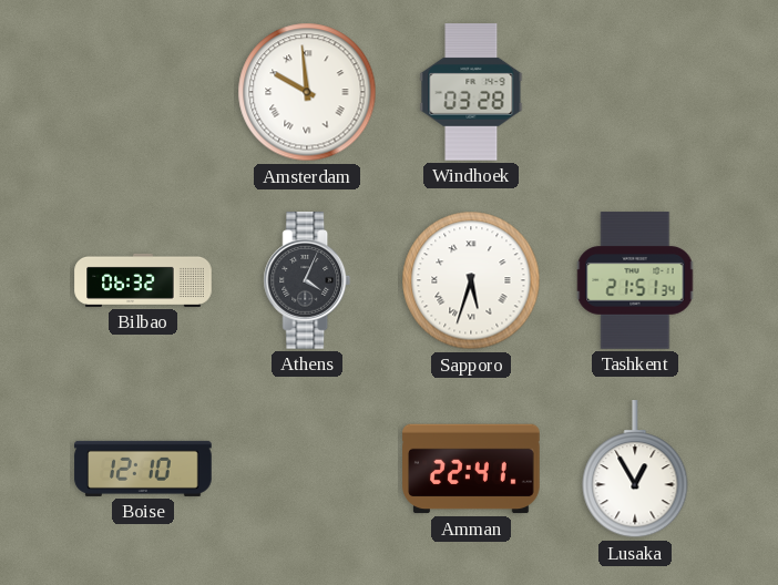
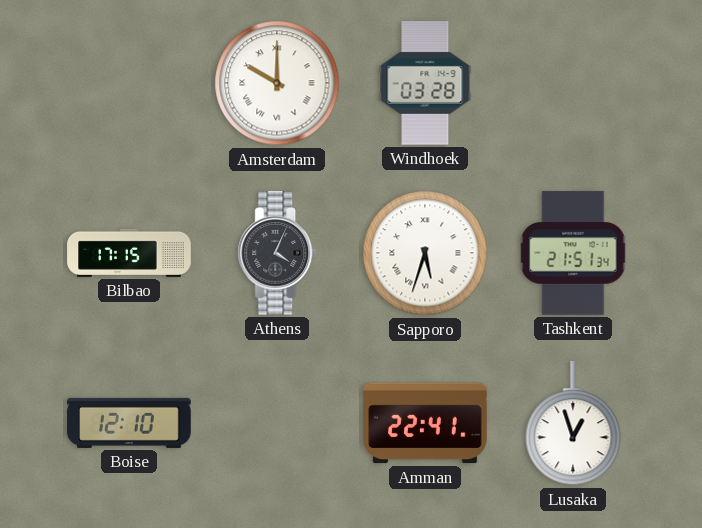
Amsterdam: 9:59 -> 10:00 (277, 83)
Bilbao: 06:32 -> 17:15 (129, 253)
Lusaka: 12:55 -> 12:57 (573, 424)
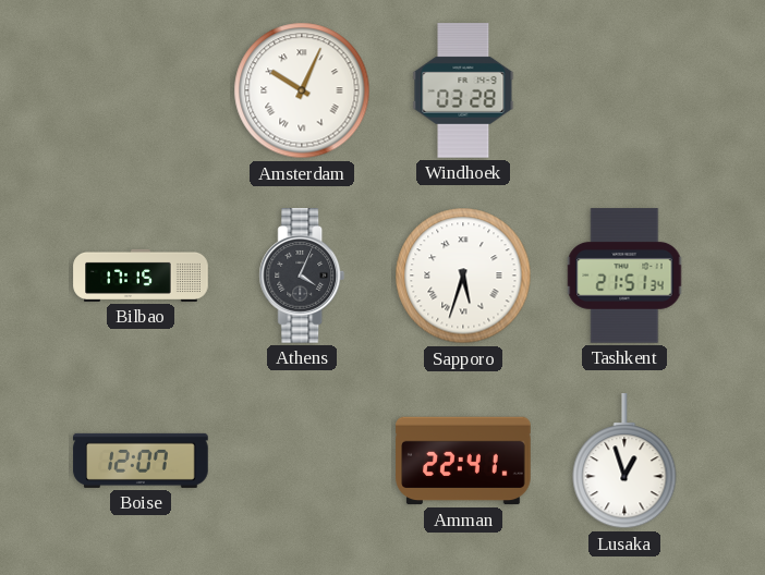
Amsterdam: 10:00 -> 10:04 (302, 90)
Boise: 12:10 -> 12:07 (141, 461)
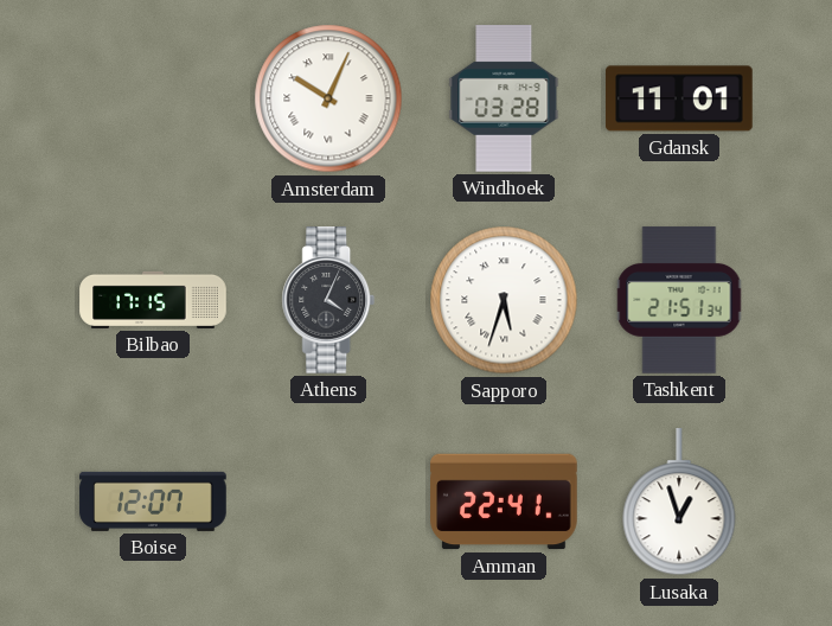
Gdansk: none -> 11:01 (679, 98)
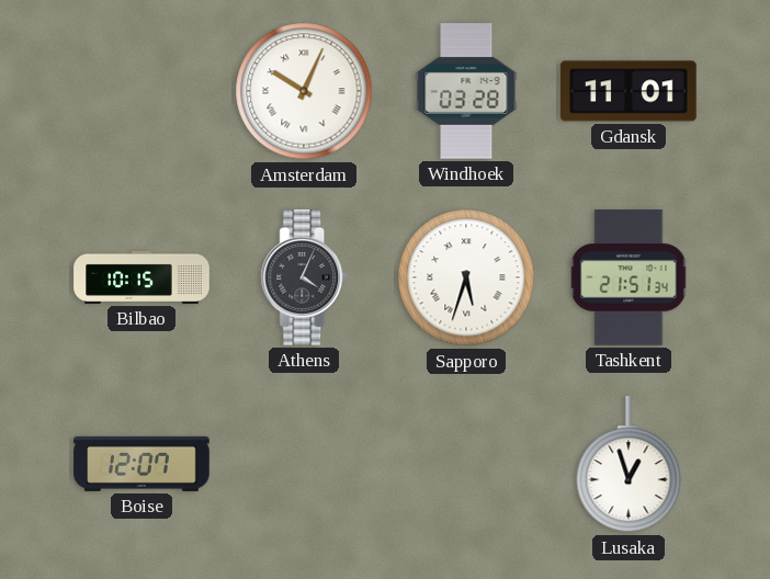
Bilbao: 17:15 -> 10:15 (141, 277)
Amman: 22:41 -> none (504, 502)
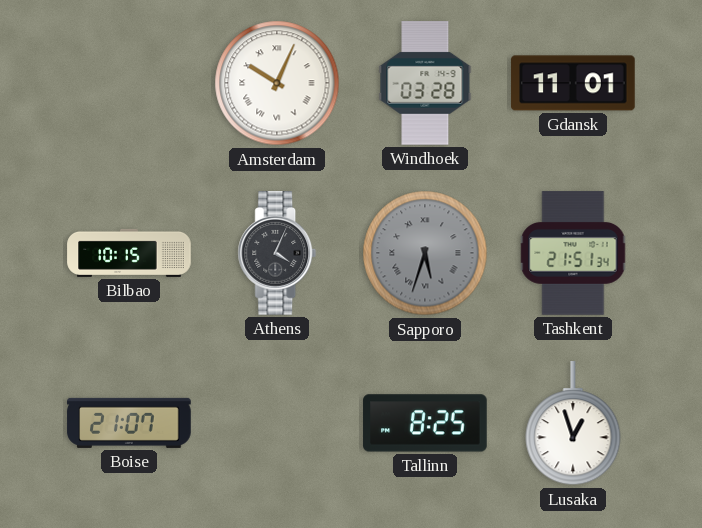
Sapporo dial: white -> grey (425, 253)
Boise: 12:07 -> 21:07 (129, 423)
Tallinn: none -> 8:25 (425, 423)
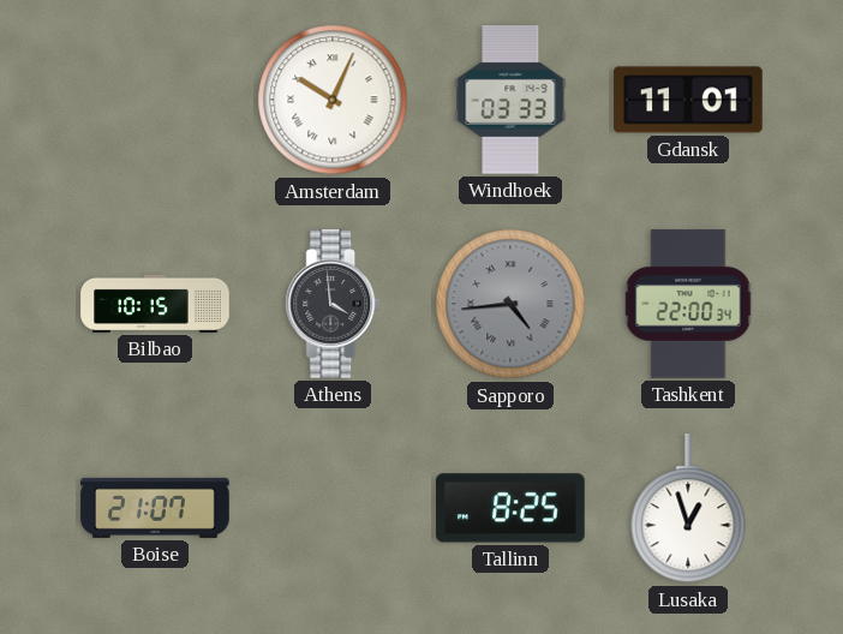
Windhoek: 03:28 -> 03:33 (510, 100)
Athens: 4:04 -> 3:59 (333, 304)
Sapporo: 5:33 -> 4:44 (510, 304)
Tashkent: 21:51 -> 22:00 (688, 304)
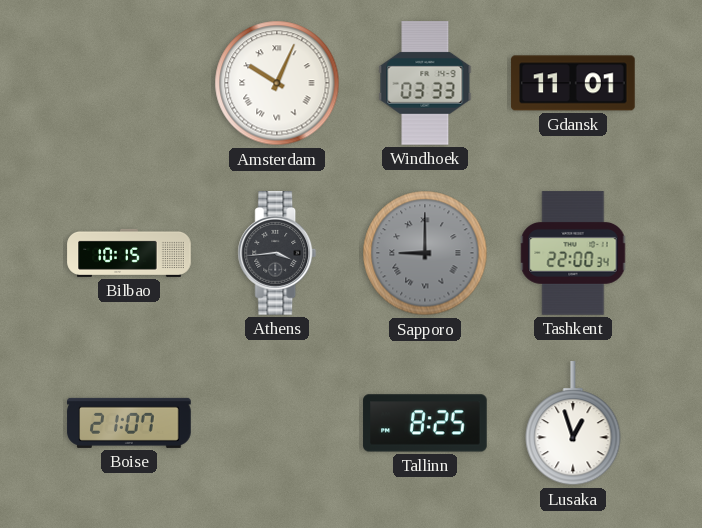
Athens: 3:59 -> 3:44 (277, 253)
Sapporo: 4:44 -> 9:00 (425, 253)
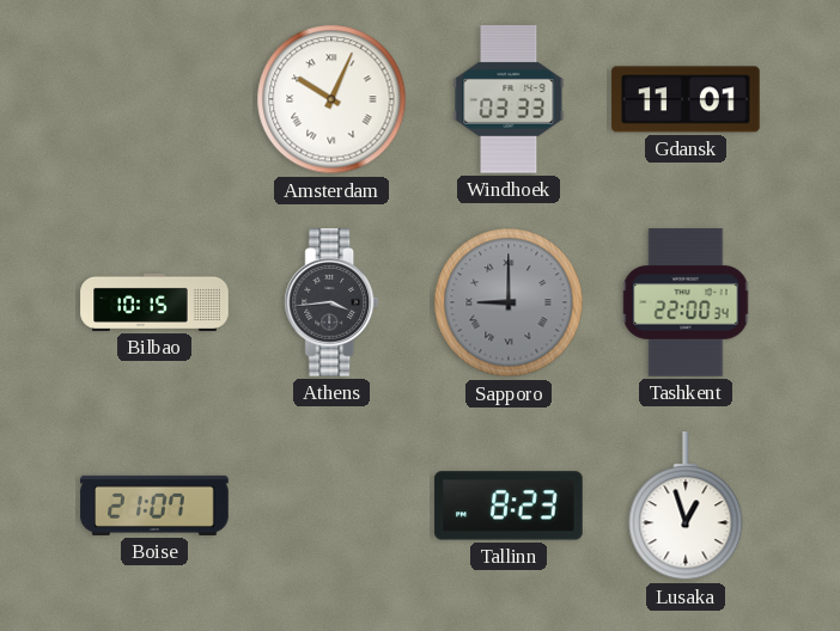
Tallinn: 8:25 -> 8:23 (509, 506)
